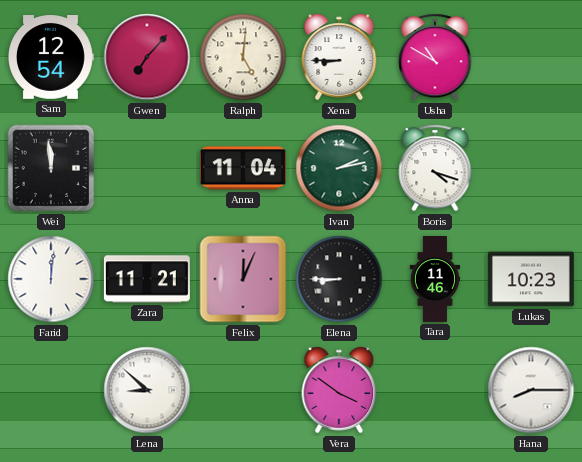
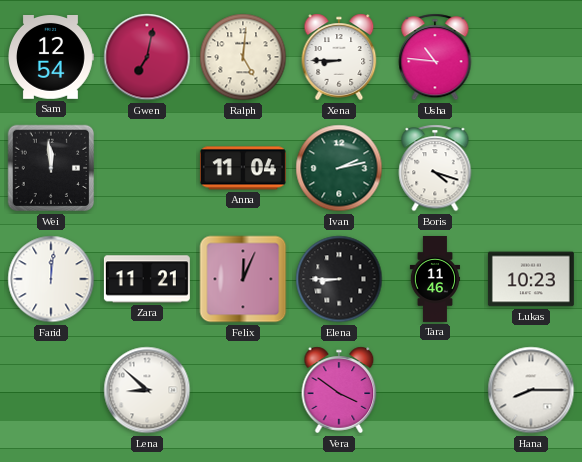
Gwen: 7:07 -> 7:02 (147, 57)
Usha: 10:50 -> 10:46 (435, 57)
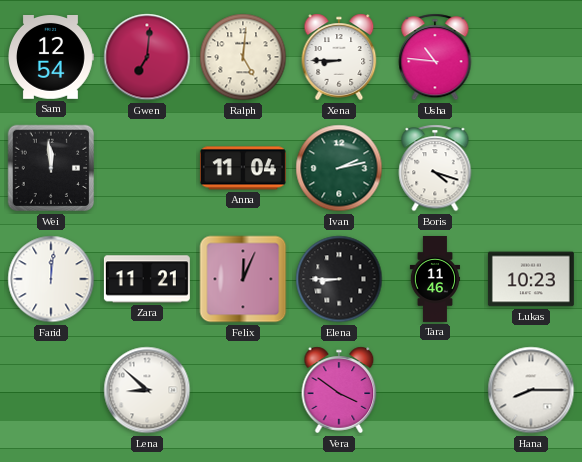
Gwen: 7:02 -> 7:01 (147, 57)
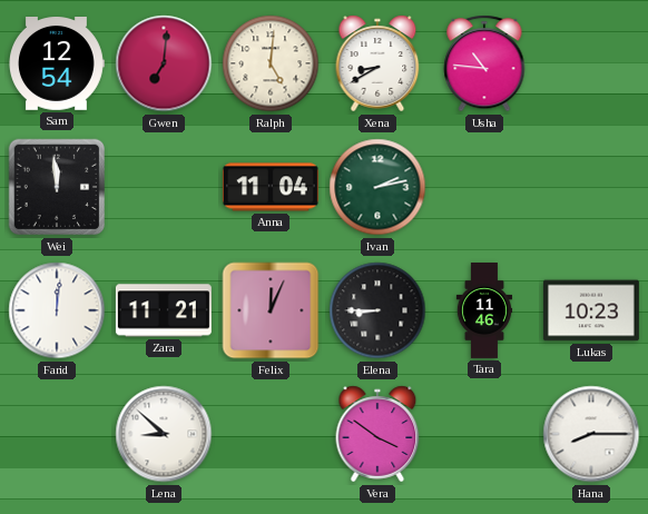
Xena: 8:45 -> 8:40 (377, 63)
Boris: 4:18 -> none (435, 168)
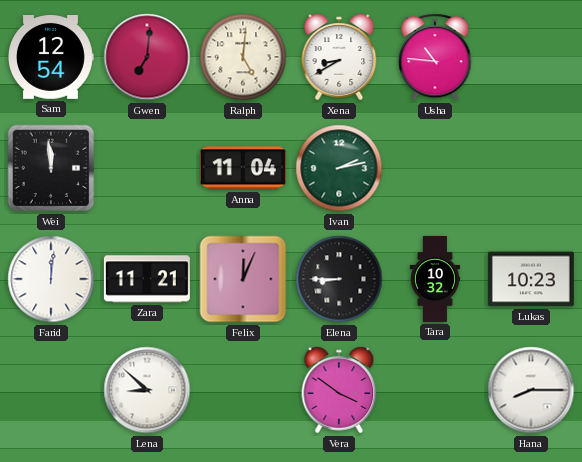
Tara: 11:46 -> 10:32 (435, 280)
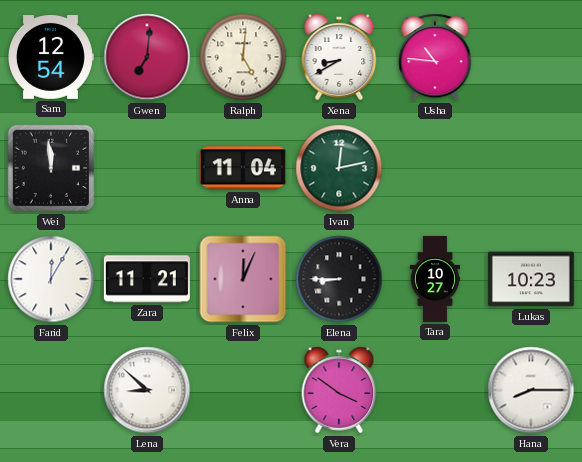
Ivan: 2:13 -> 12:13 (339, 168)
Farid: 12:01 -> 12:05 (51, 279)
Tara: 10:32 -> 10:27 (435, 280)
